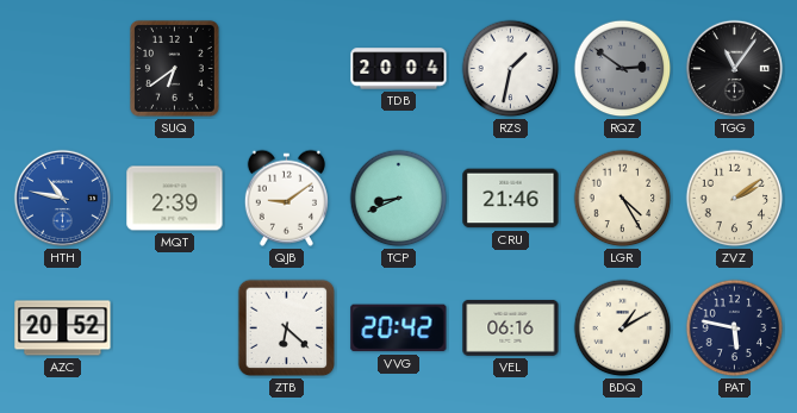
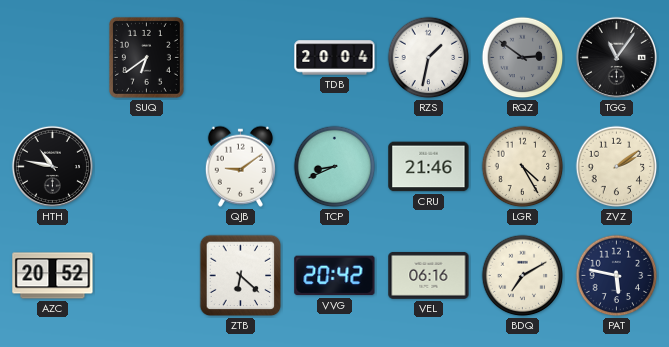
HTH dial: blue -> black (52, 166)
MQT: 2:39 -> none (175, 199)
BDQ: 1:10 -> 7:10 (523, 276)
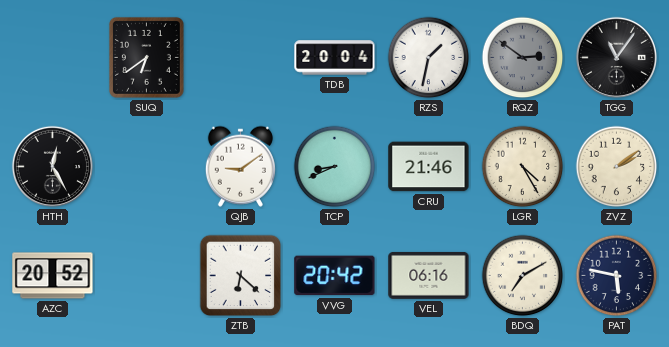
HTH: 10:47 -> 12:25 (52, 166)
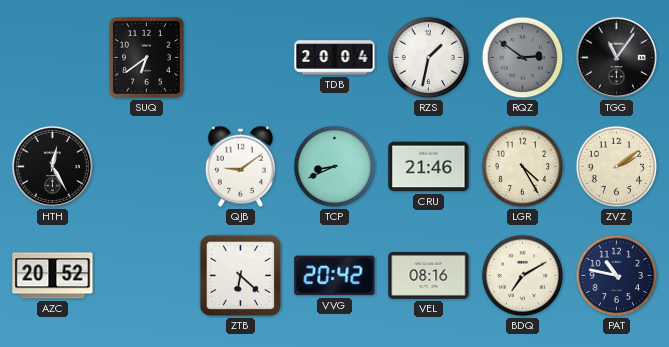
VEL: 06:16 -> 08:16 (429, 275)
PAT: 5:47 -> 10:47 (617, 276)
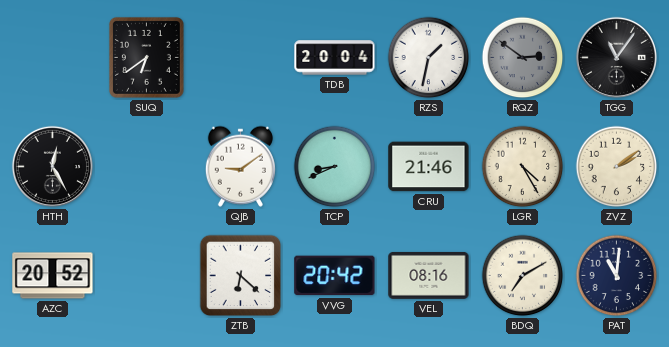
PAT: 10:47 -> 11:01 (617, 276)
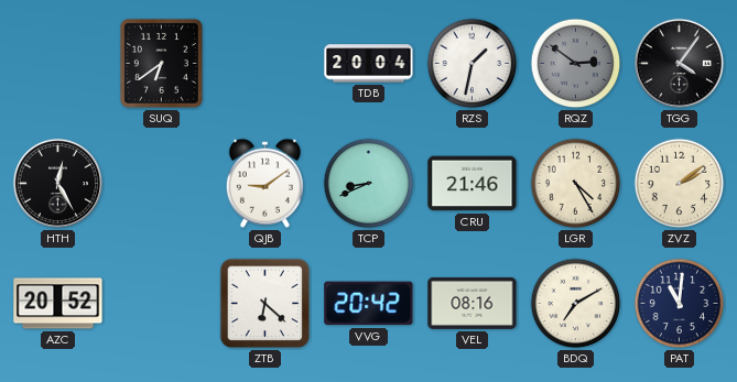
TGG: 11:06 -> 4:06 (679, 63)
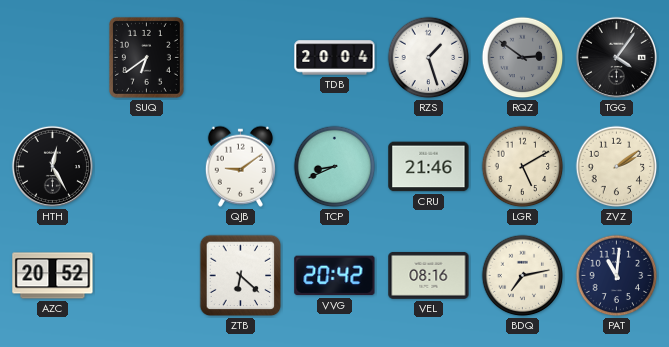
RZS: 1:32 -> 1:27 (429, 58)
LGR: 4:25 -> 5:10 (523, 167)
BDQ: 7:10 -> 7:13 (523, 276)
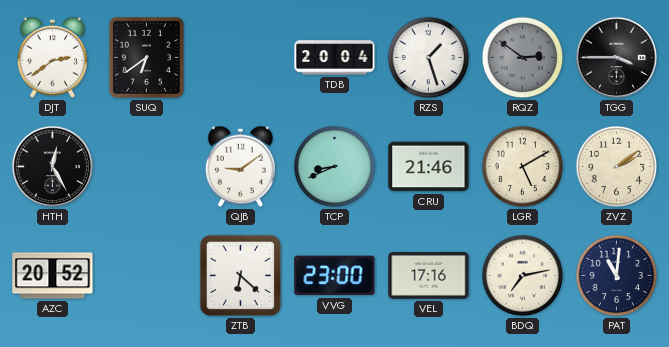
DJT: none -> 2:39 (52, 57)
TGG: 4:06 -> 3:45 (616, 57)
VVG: 20:42 -> 23:00 (335, 276)
VEL: 08:16 -> 17:16 (429, 275)
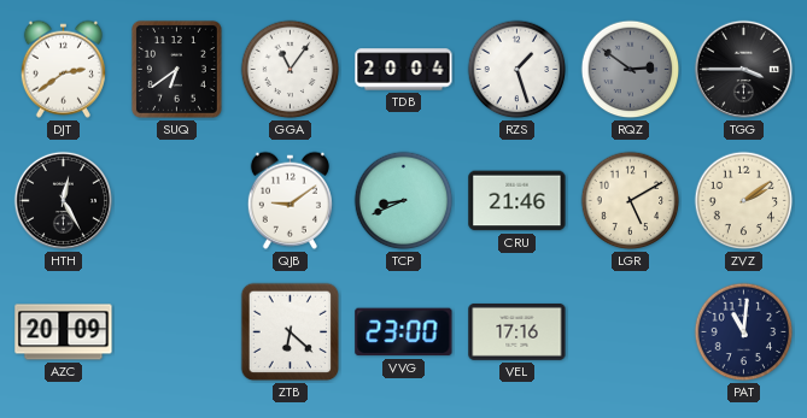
GGA: none -> 11:06 (291, 70)
AZC: 20:52 -> 20:09 (64, 332)
BDQ: 7:13 -> none (523, 276)
